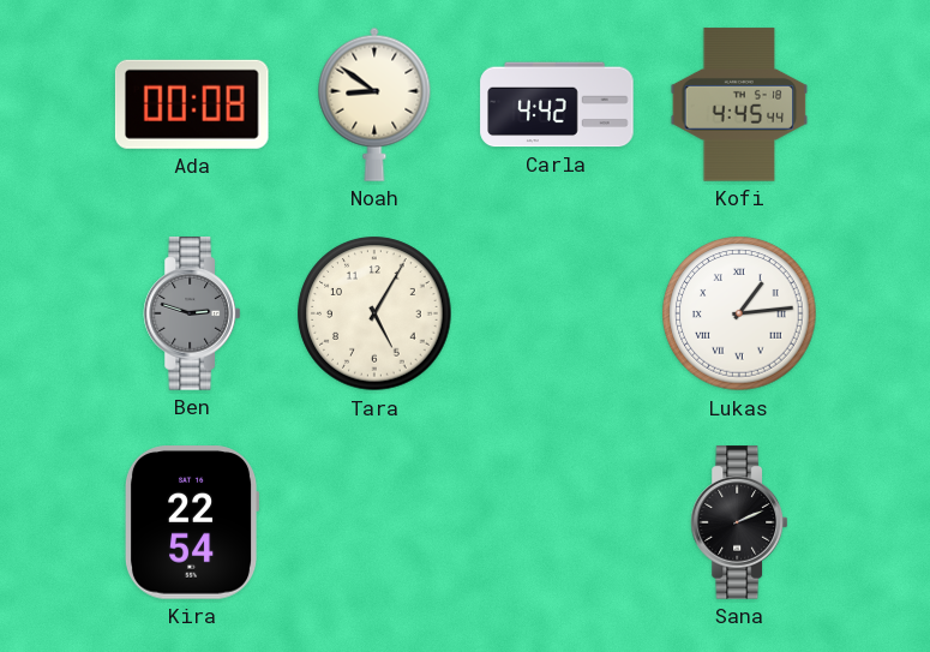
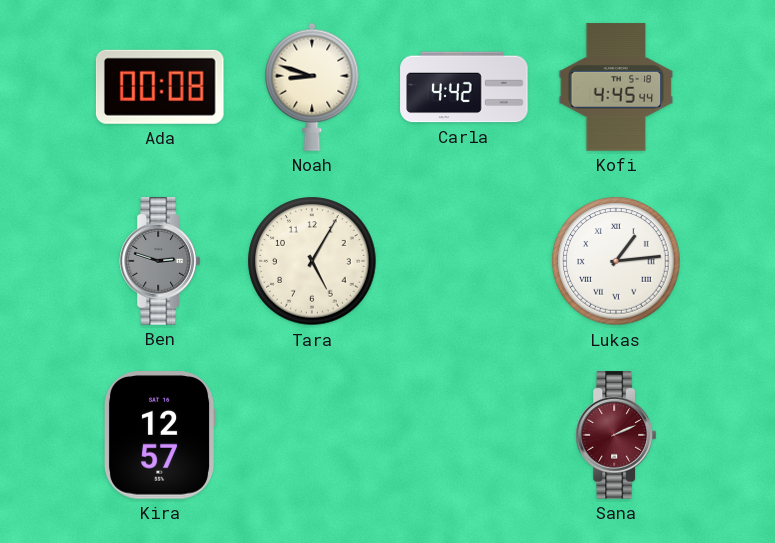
Noah: 8:51 -> 8:48 (312, 87)
Kira: 22:54 -> 12:57 (160, 435)
Sana dial: black -> burgundy (615, 435)
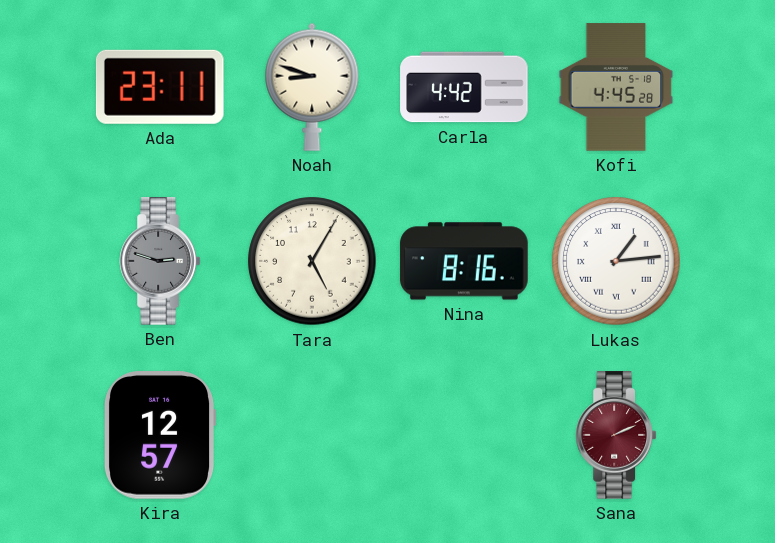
Ada: 00:08 -> 23:11 (160, 87)
Kofi: 4:45:44 -> 4:45:28 (616, 87)
Nina: none -> 8:16 (464, 261)
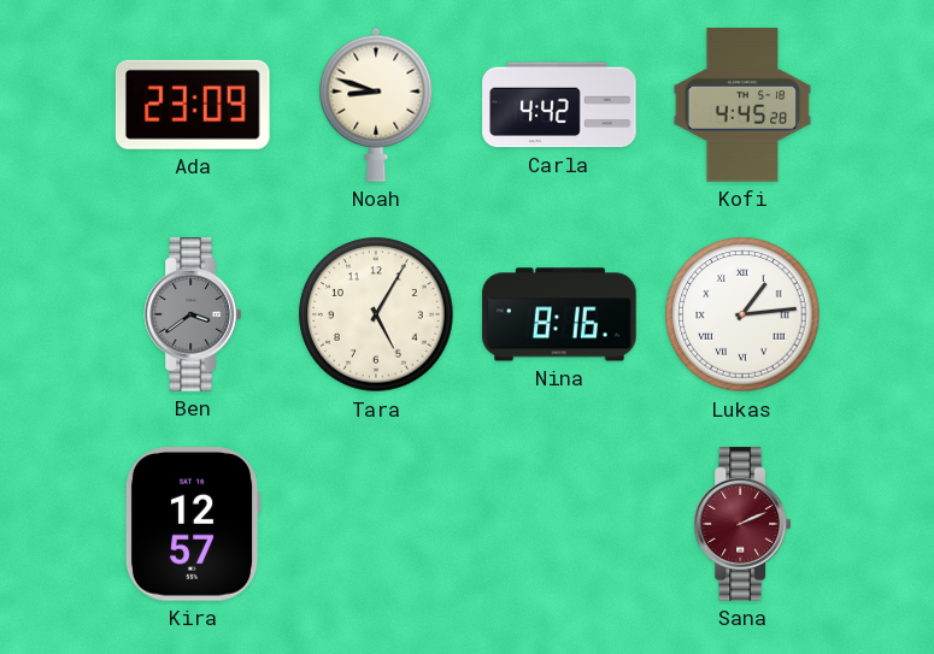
Ada: 23:11 -> 23:09 (193, 105)
Ben: 2:48 -> 3:39 (192, 314)
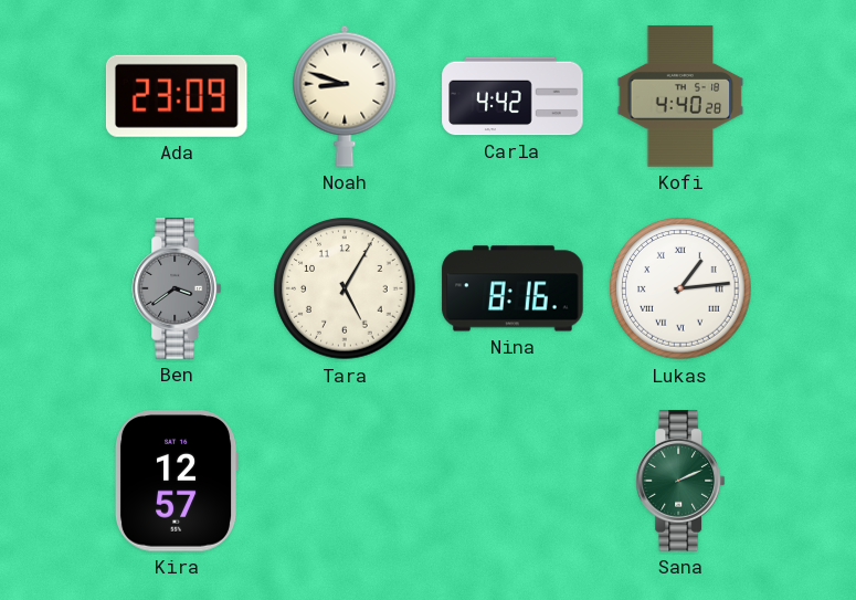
Kofi: 4:45 -> 4:40 (680, 96)
Sana dial: burgundy -> green (679, 481)
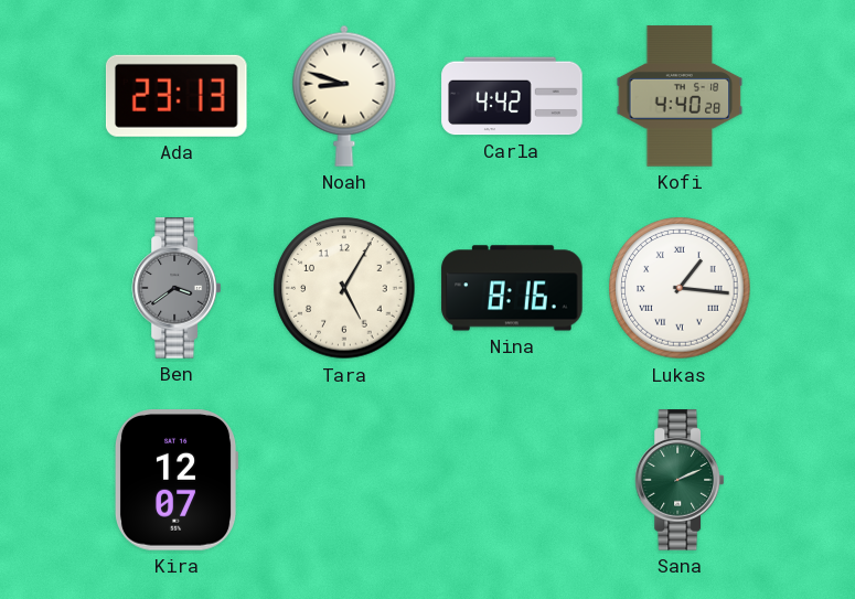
Ada: 23:09 -> 23:13 (177, 96)
Lukas: 1:14 -> 1:16 (680, 288)
Kira: 12:57 -> 12:07 (177, 480)
